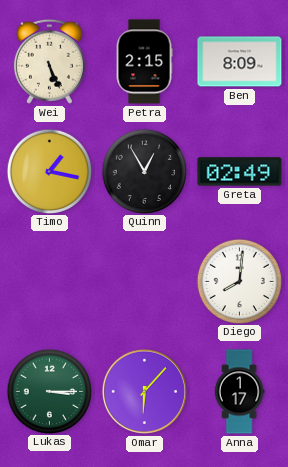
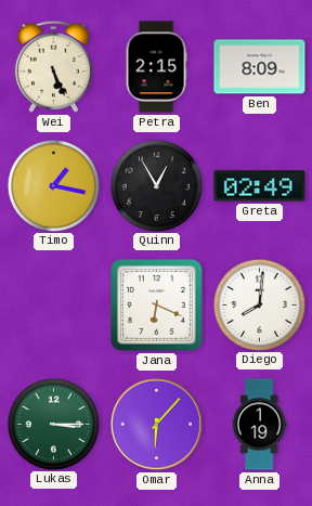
Jana: none -> 6:19 (156, 304)
Anna: 1:17 -> 1:19 (259, 425)
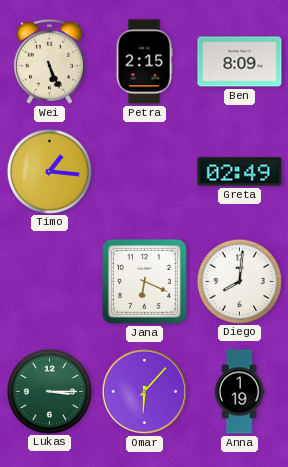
Timo: 1:17 -> 1:16 (49, 171)
Quinn: 12:55 -> none (156, 185)
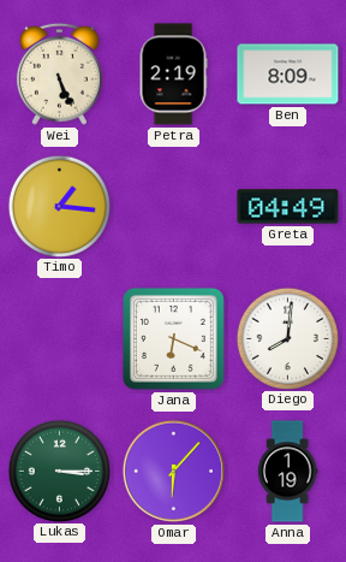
Petra: 2:15 -> 2:19 (173, 75)
Greta: 02:49 -> 04:49 (288, 207)
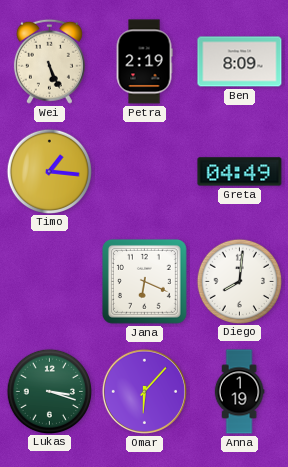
Lukas: 3:15 -> 3:18 (49, 391)
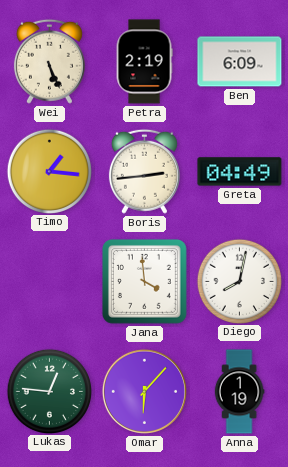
Ben: 8:09 -> 6:09 (240, 62)
Boris: none -> 2:44 (144, 171)
Jana: 6:19 -> 3:59 (144, 281)
Diego: 8:01 -> 8:02 (239, 281)
Lukas: 3:18 -> 12:46 (49, 391)
